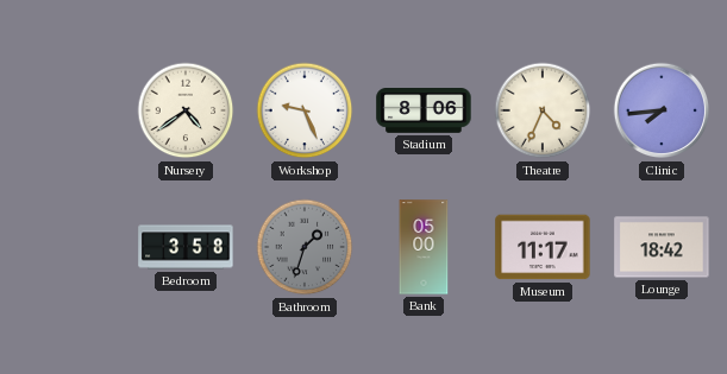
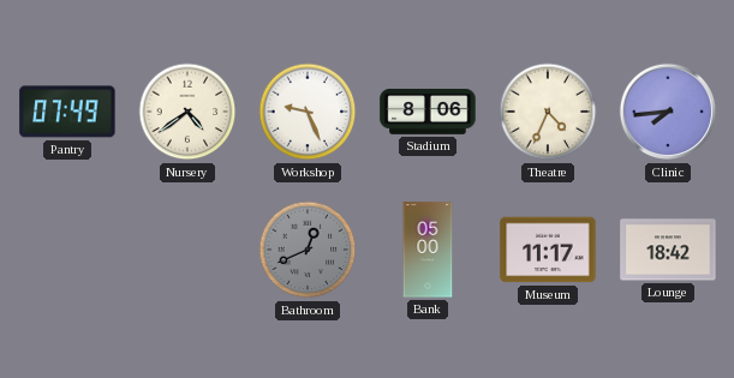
Pantry: none -> 07:49 (67, 112)
Bedroom: 3:58 -> none (186, 247)
Bathroom: 1:33 -> 12:41 (308, 250)
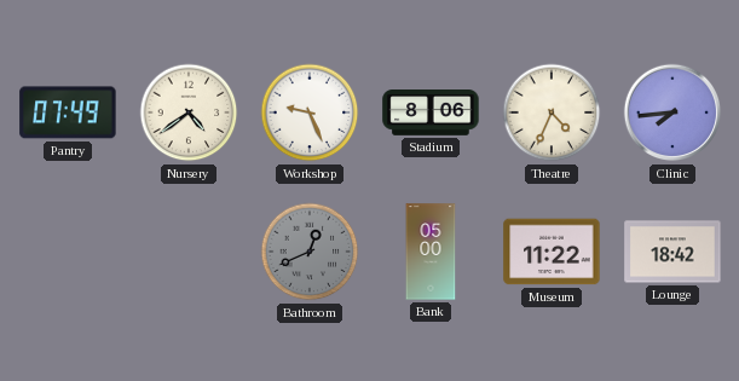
Museum: 11:17 -> 11:22 (552, 252)
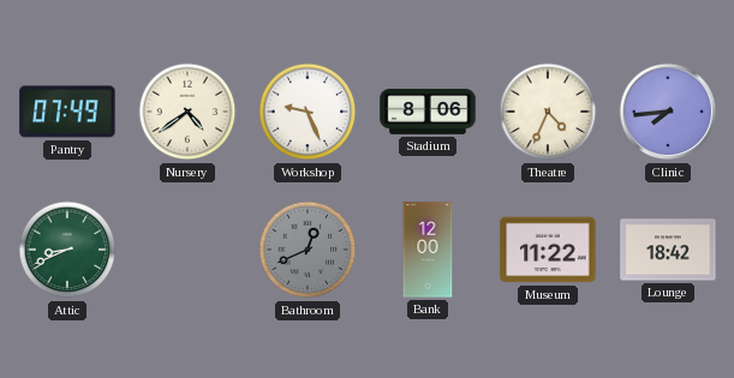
Attic: none -> 8:41 (67, 250)
Bank: 05:00 -> 12:00 (428, 250)
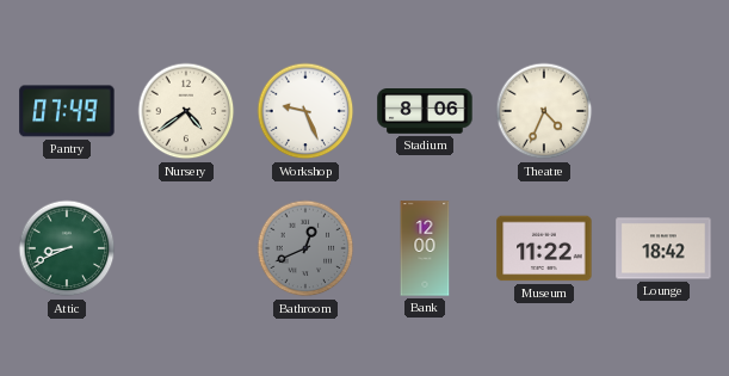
Clinic: 7:44 -> none (668, 112)
